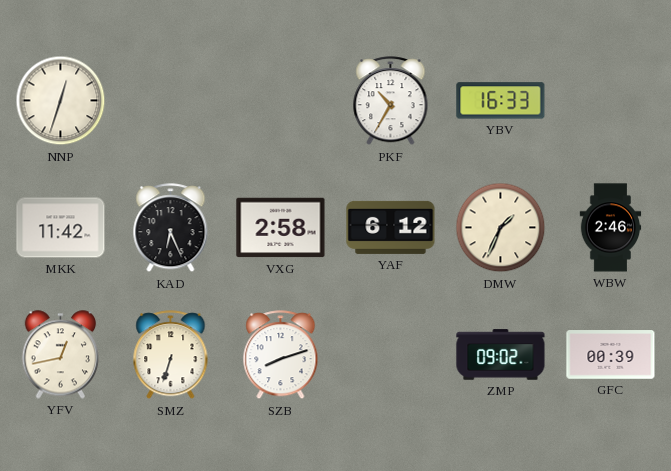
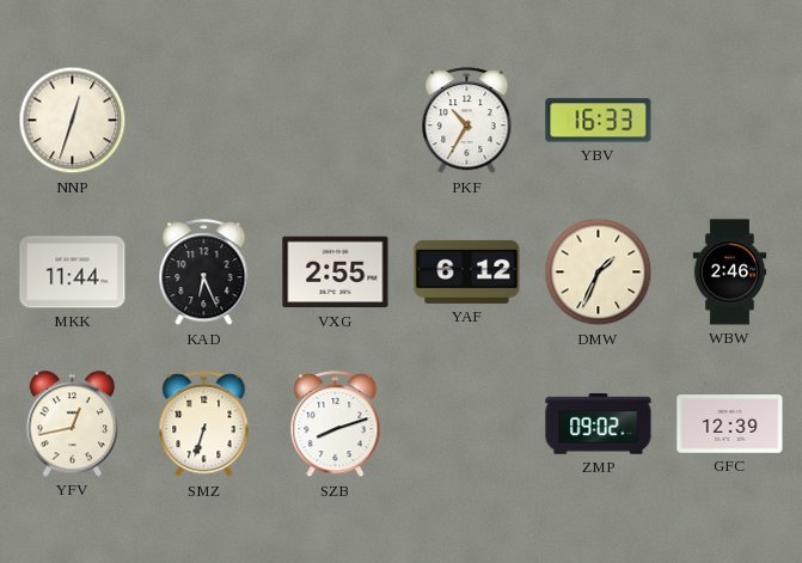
MKK: 11:42 -> 11:44 (73, 273)
VXG: 2:58 -> 2:55 (336, 273)
GFC: 00:39 -> 12:39 (730, 424)
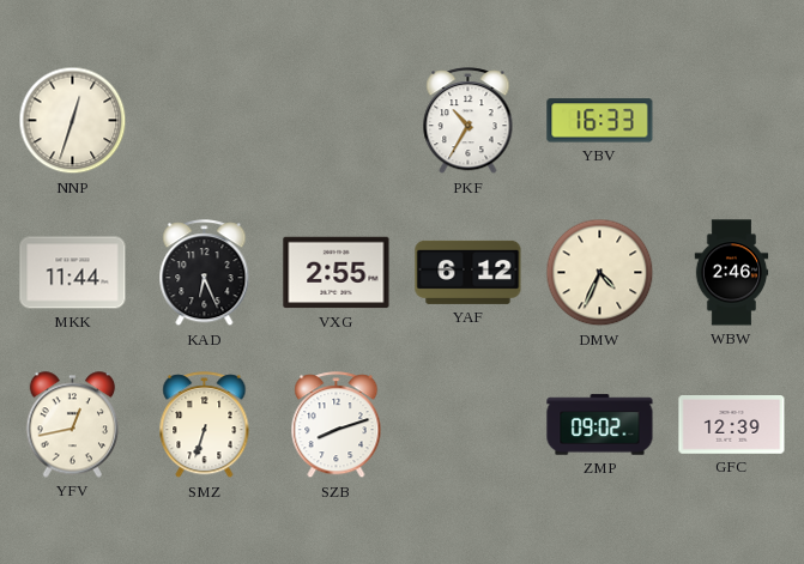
DMW: 1:34 -> 4:34 (600, 273)
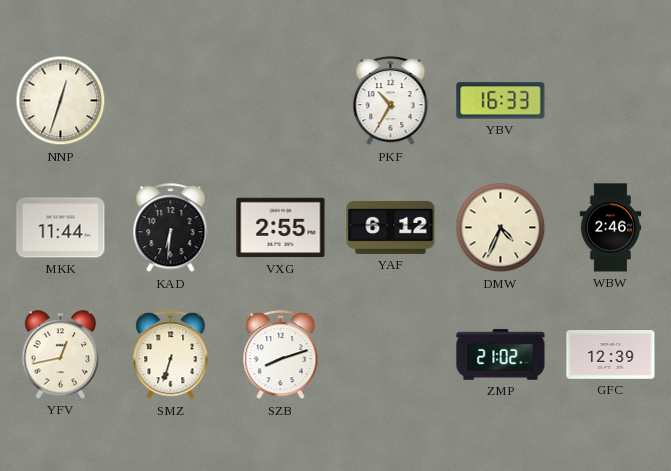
KAD: 6:26 -> 6:31 (171, 228)
ZMP: 09:02 -> 21:02 (501, 355)
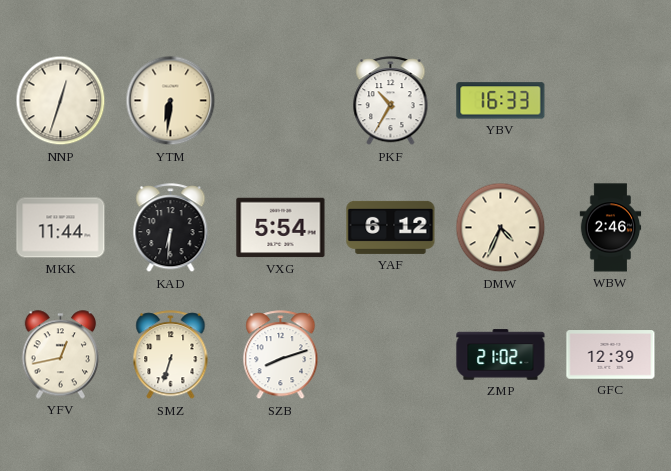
YTM: none -> 6:31 (171, 101)
VXG: 2:55 -> 5:54 (281, 228)
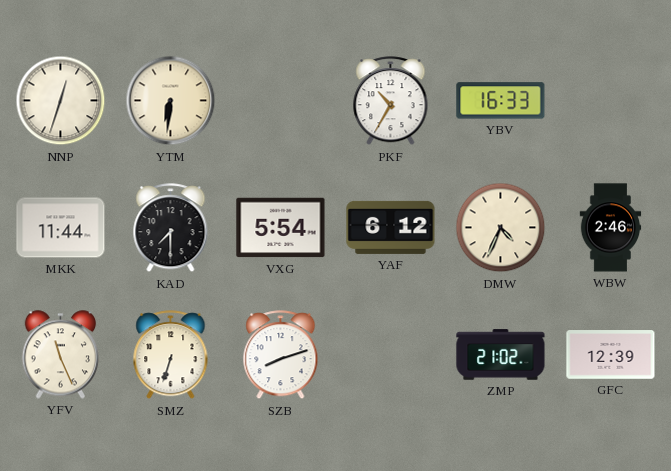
KAD: 6:31 -> 7:30 (171, 228)
YFV: 12:43 -> 11:26 (61, 355)
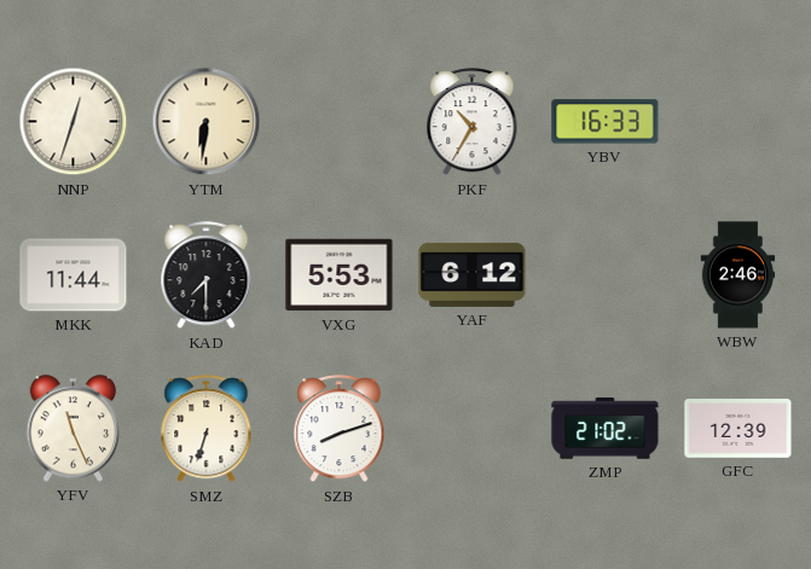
VXG: 5:54 -> 5:53 (340, 275)
DMW: 4:34 -> none (501, 228)
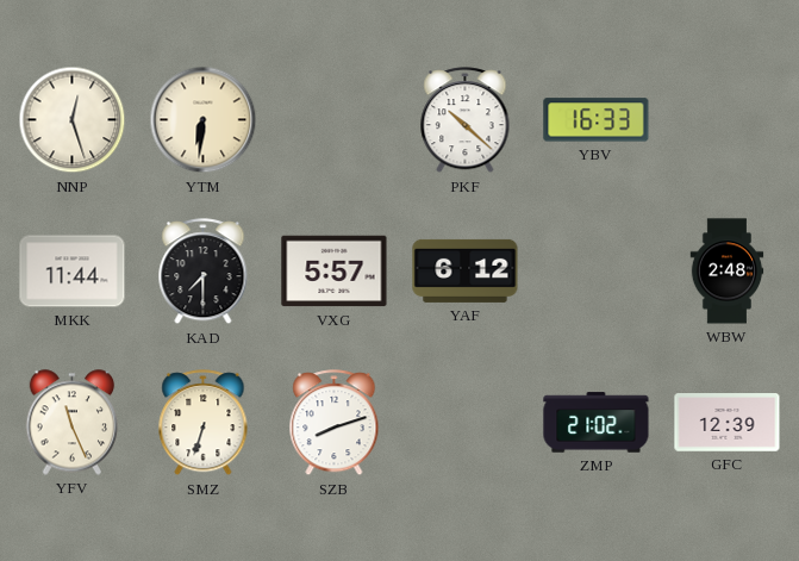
NNP: 12:33 -> 12:27 (73, 120)
PKF: 10:35 -> 10:22 (466, 120)
VXG: 5:53 -> 5:57 (335, 272)
WBW: 2:46 -> 2:48 (728, 272)
